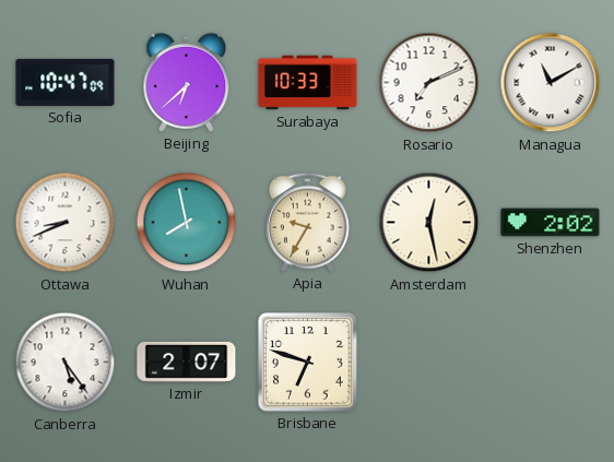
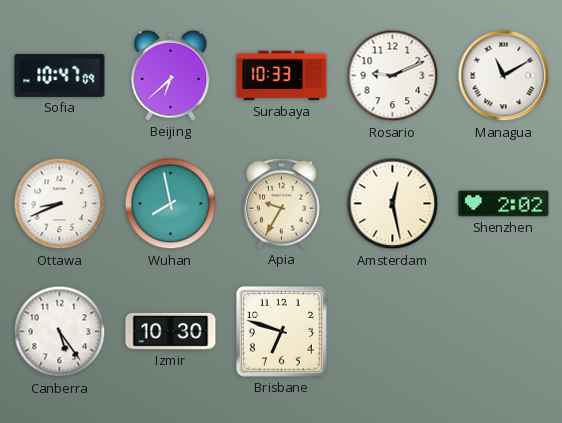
Rosario: 7:11 -> 9:11 (393, 76)
Izmir: 2:07 -> 10:30 (171, 331)
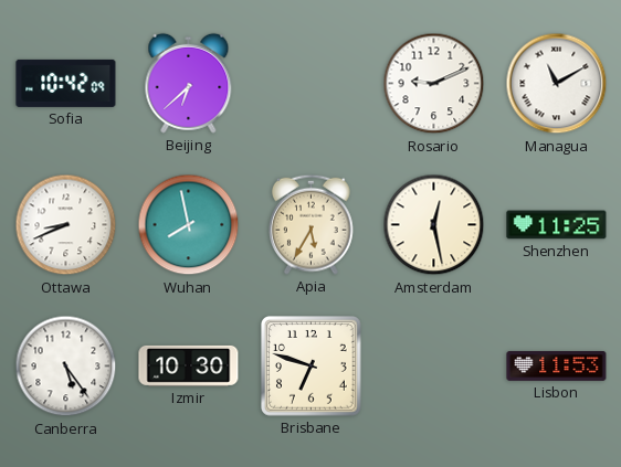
Sofia: 10:47 -> 10:42 (66, 83)
Surabaya: 10:33 -> none (282, 76)
Apia: 9:35 -> 5:35 (312, 224)
Shenzhen: 2:02 -> 11:25 (557, 225)
Lisbon: none -> 11:53 (557, 365)
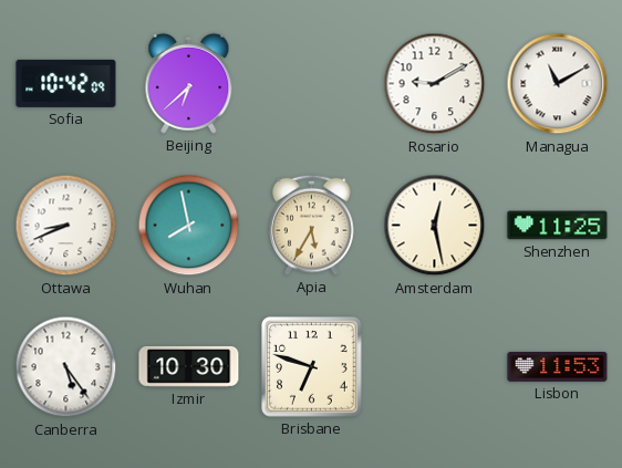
Rosario: 9:11 -> 9:10 (435, 84)
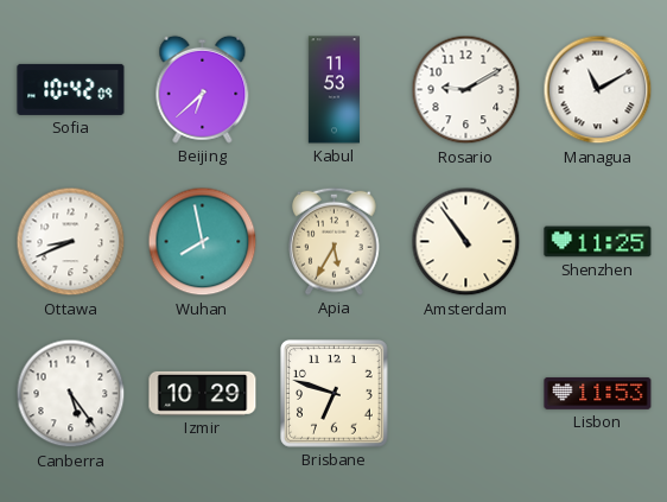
Kabul: none -> 11:53 (333, 90)
Amsterdam: 12:28 -> 10:54 (466, 242)
Izmir: 10:30 -> 10:29 (203, 393)
